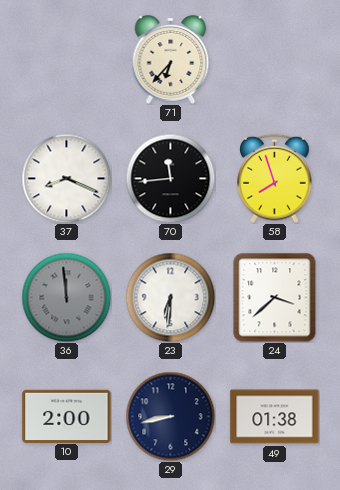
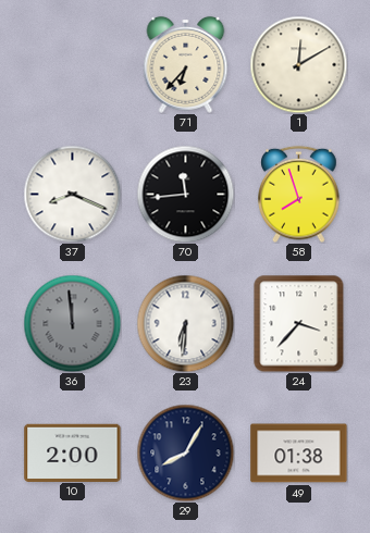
1: none -> 12:10 (298, 64)
24: 3:38 -> 3:37 (299, 323)
29: 8:43 -> 8:05 (185, 453)
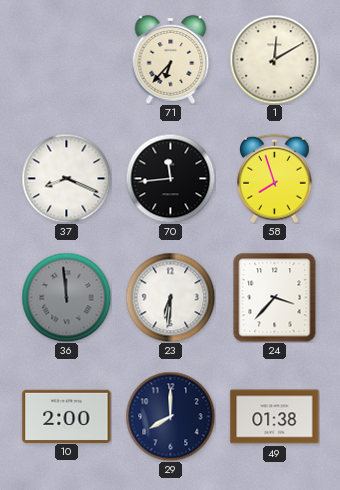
29: 8:05 -> 8:00 (170, 416)
